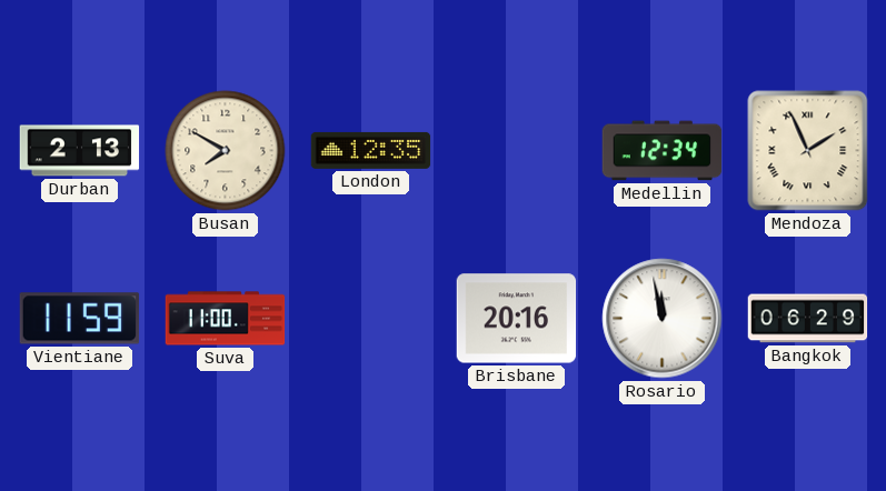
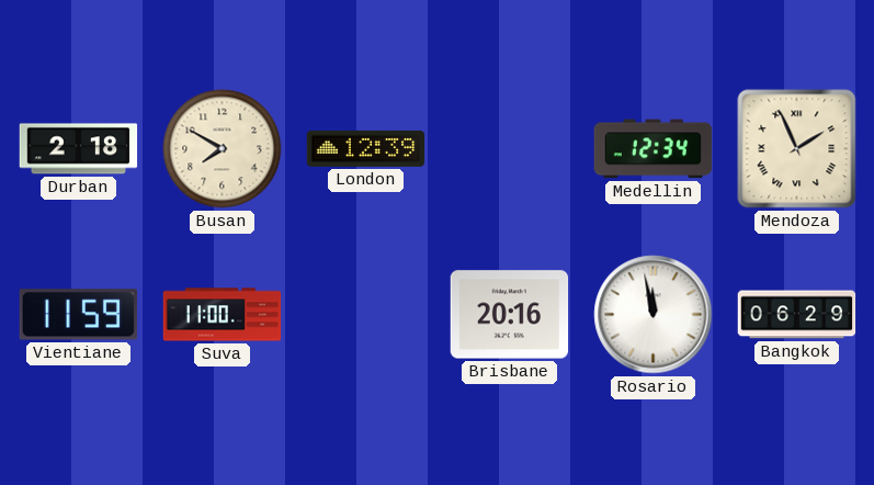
Durban: 2:13 -> 2:18 (79, 149)
London: 12:35 -> 12:39 (366, 148)
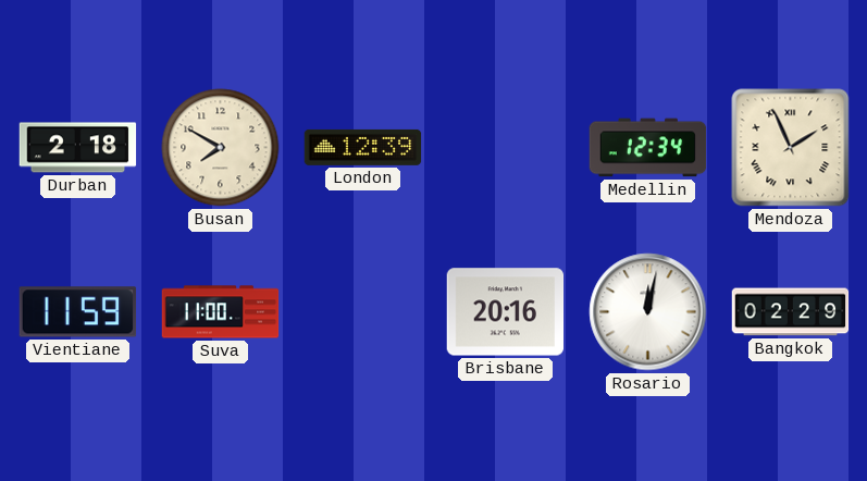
Rosario: 11:58 -> 12:02 (648, 312)
Bangkok: 06:29 -> 02:29 (791, 312)
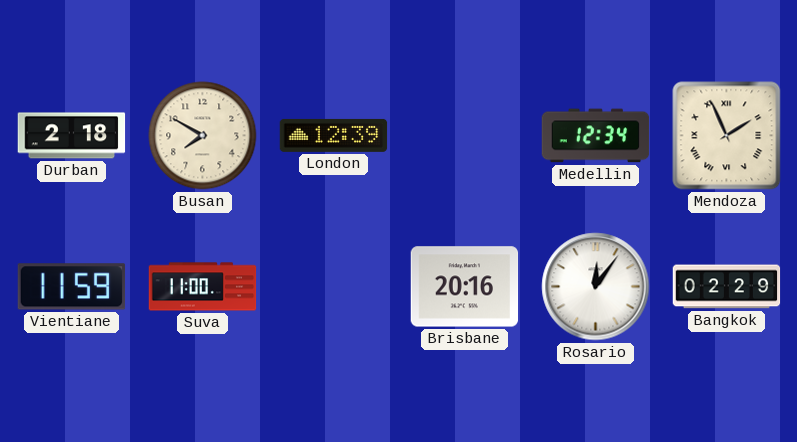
Rosario: 12:02 -> 12:06 (596, 287)
